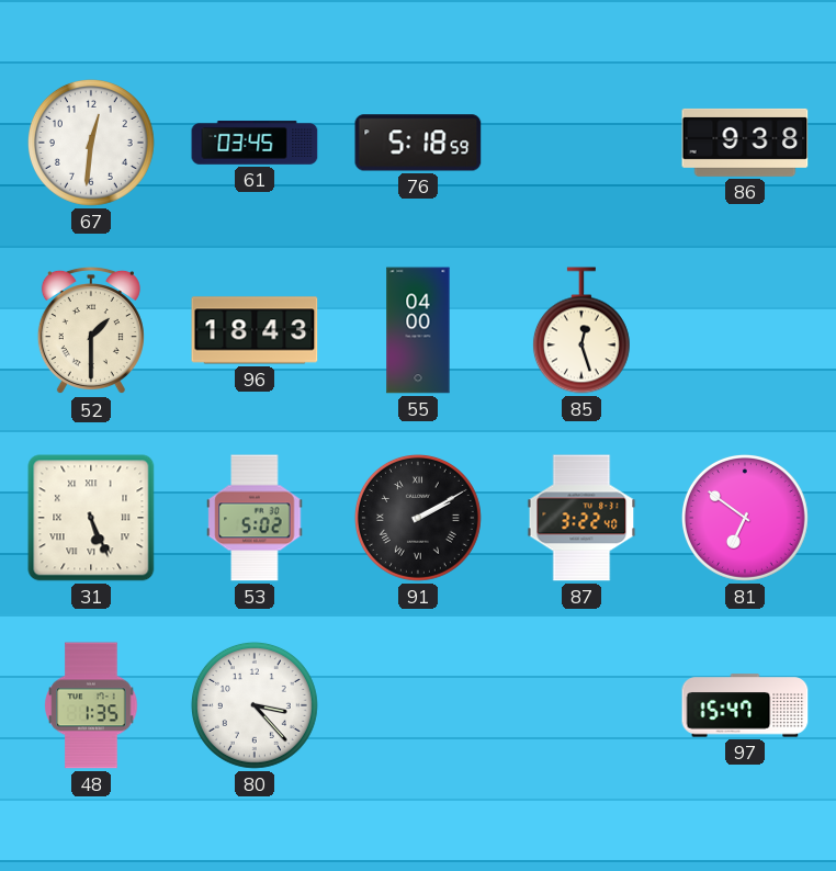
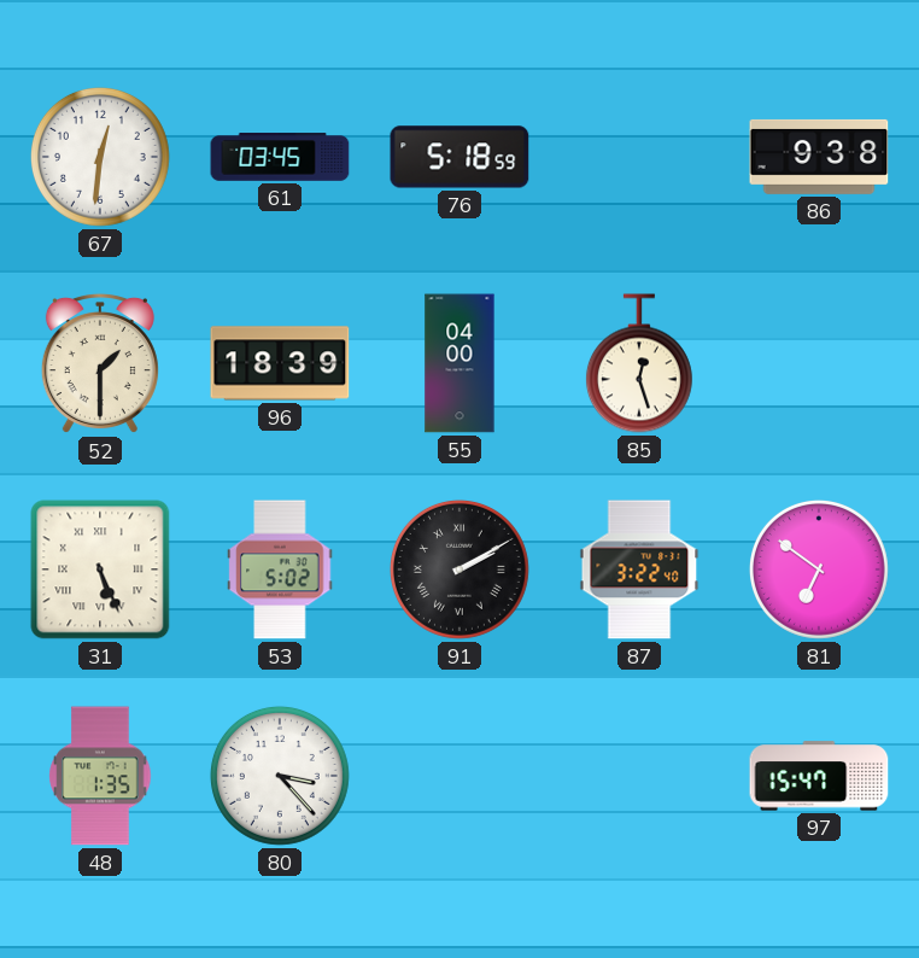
96: 18:43 -> 18:39 (280, 363)
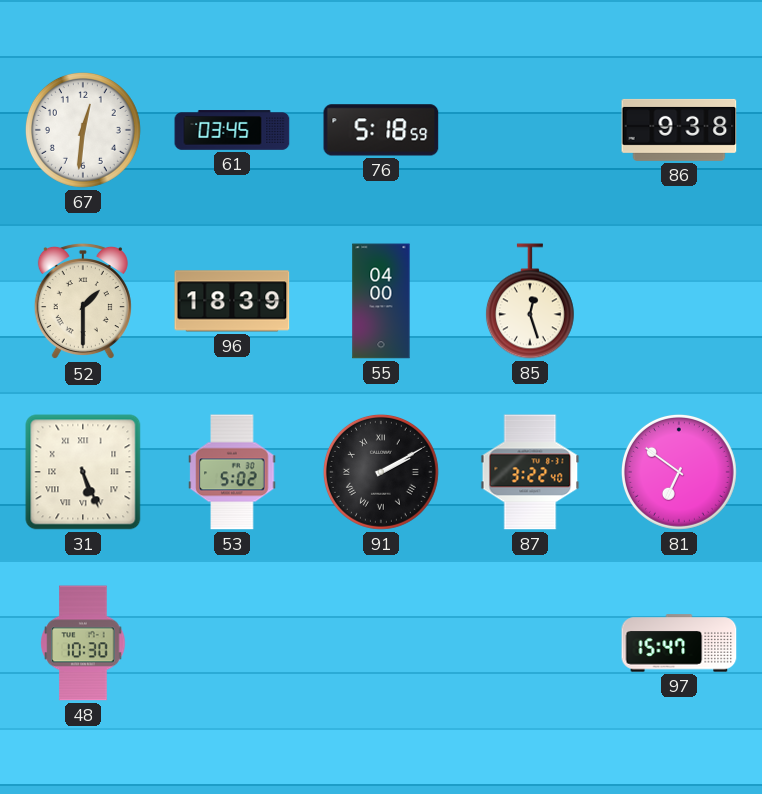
48: 1:35 -> 10:30 (83, 643)
80: 3:23 -> none (280, 776)
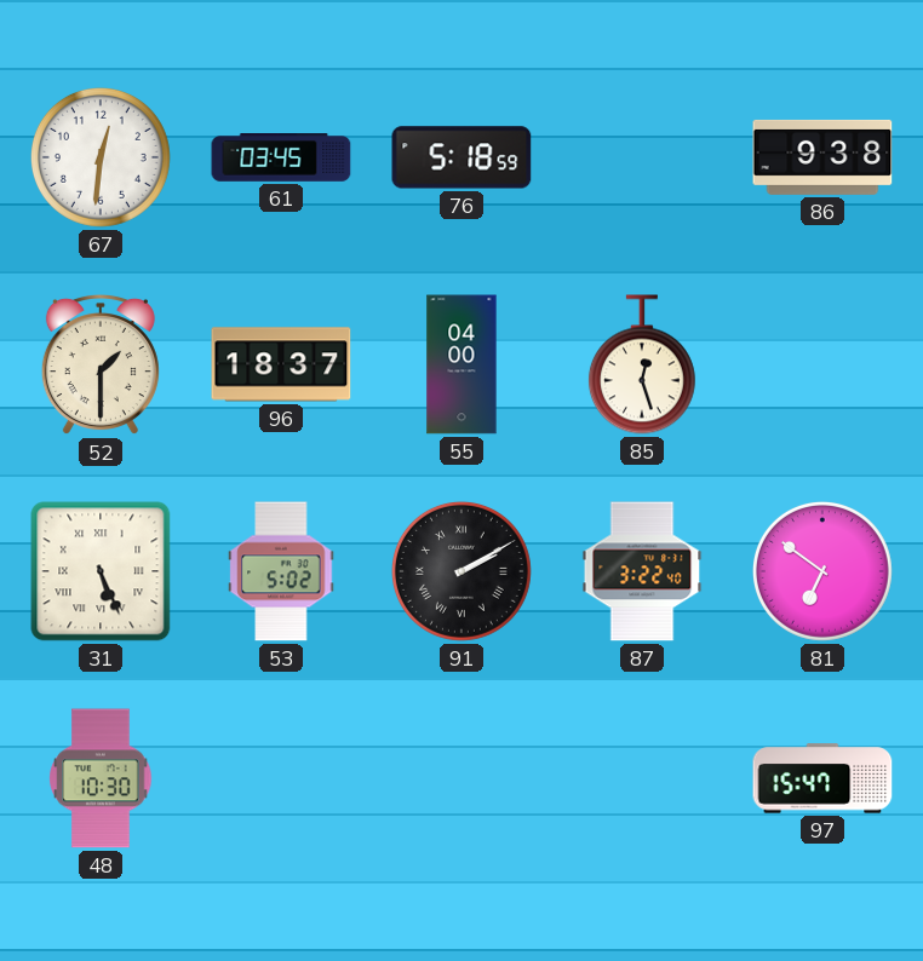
96: 18:39 -> 18:37 (281, 364)
